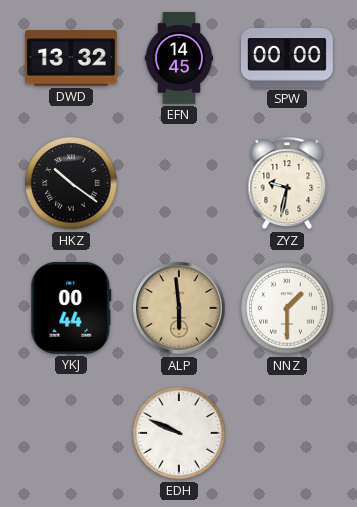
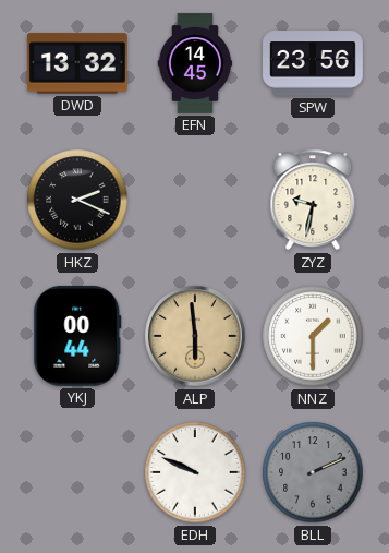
SPW: 00:00 -> 23:56 (314, 63)
HKZ: 10:21 -> 2:19 (77, 200)
BLL: none -> 2:11 (313, 472)
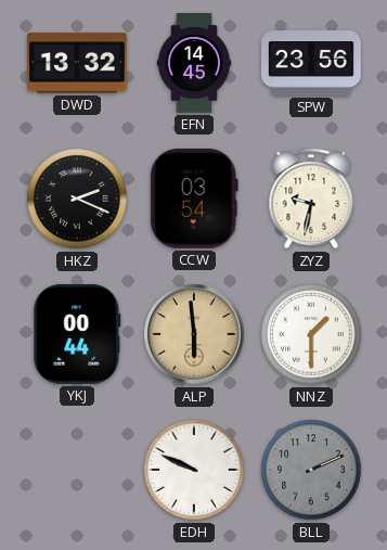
CCW: none -> 03:54 (194, 199)
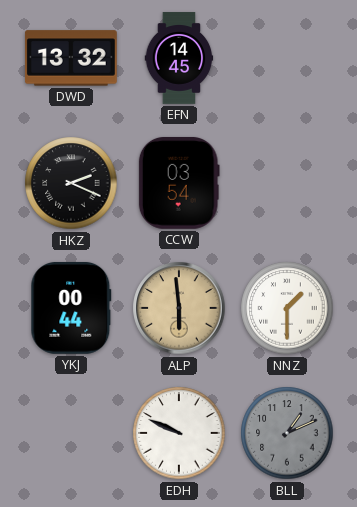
SPW: 23:56 -> none (312, 63)
ZYZ: 9:32 -> none (311, 199)
BLL: 2:11 -> 1:11 (287, 433)
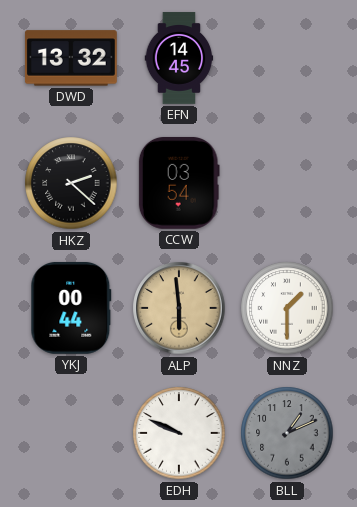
HKZ: 2:19 -> 2:22 (71, 183)
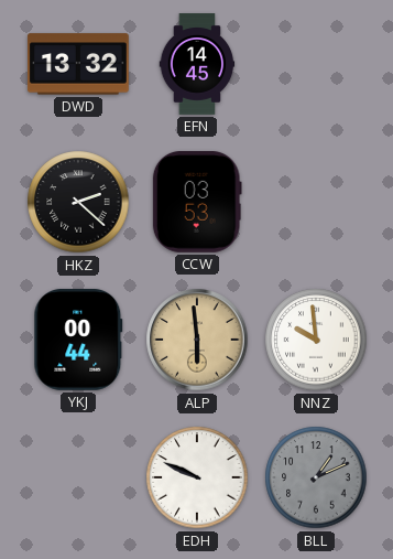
CCW: 03:54 -> 03:53 (197, 202)
NNZ: 1:30 -> 9:59 (316, 340)
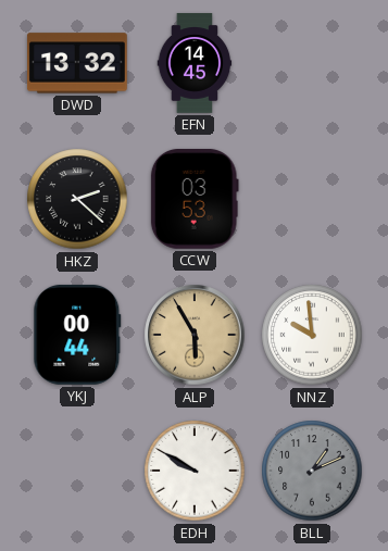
ALP: 5:59 -> 5:55 (195, 335)
EDH: 9:49 -> 9:50 (195, 471)
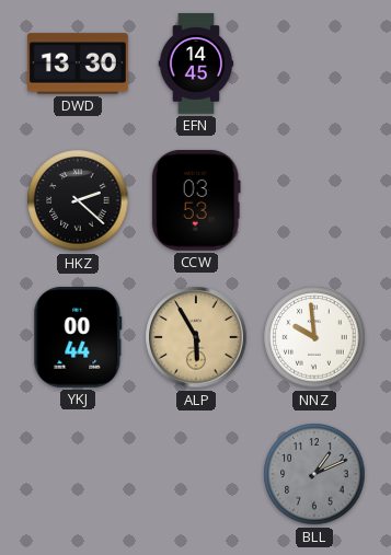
DWD: 13:32 -> 13:30 (78, 63)
EDH: 9:50 -> none (195, 471)
